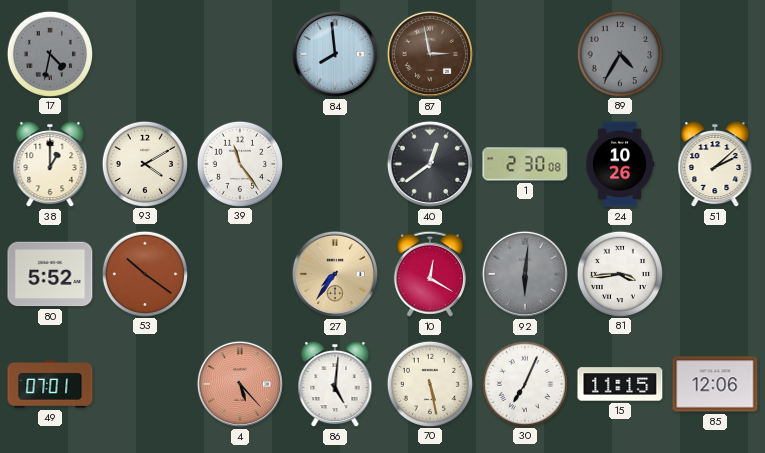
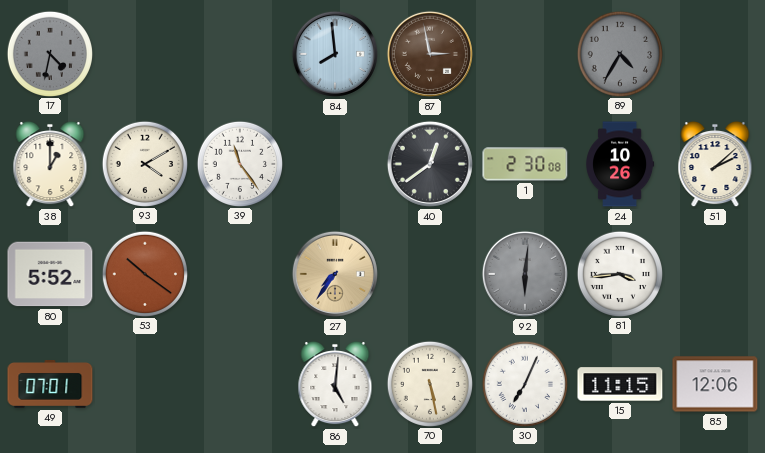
10: 12:20 -> none (430, 274)
4: 5:23 -> none (240, 384)
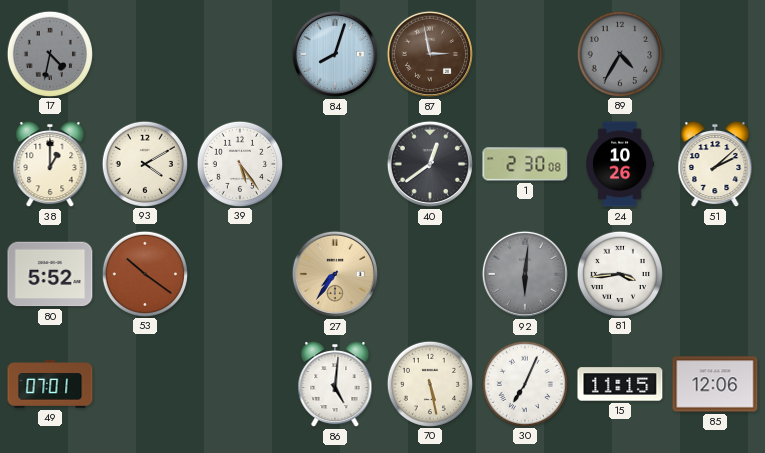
84: 7:59 -> 8:03 (335, 54)
39: 11:24 -> 5:24 (239, 163)
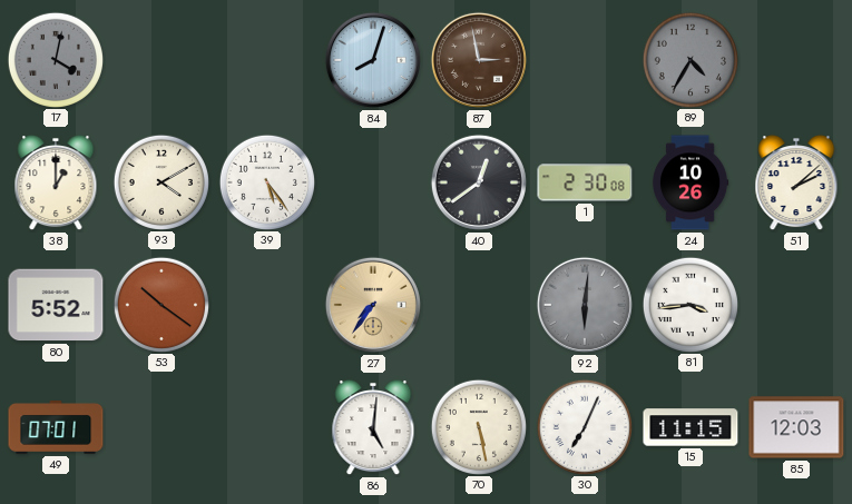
17: 4:32 -> 4:02 (55, 59)
85: 12:06 -> 12:03 (796, 427)
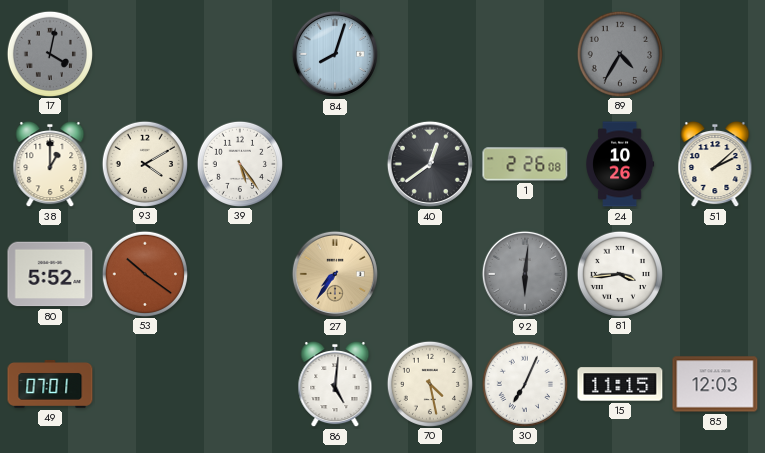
87: 2:58 -> none (479, 60)
1: 2:30 -> 2:26 (525, 164)
70: 5:28 -> 4:28 (429, 383)
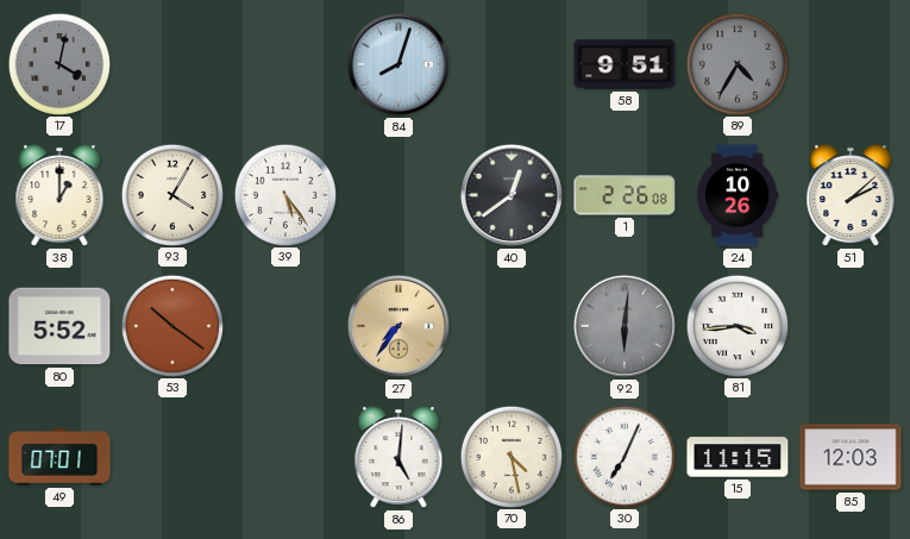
58: none -> 9:51 (625, 64)
93: 4:10 -> 4:05 (171, 194)
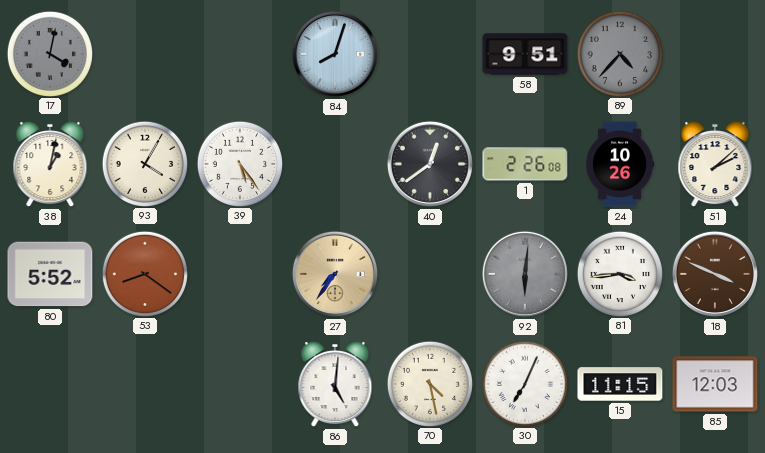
89: 4:35 -> 4:37 (619, 53)
38: 1:00 -> 1:02 (50, 164)
53: 10:21 -> 8:21 (144, 273)
18: none -> 3:49 (715, 274)
49: 07:01 -> none (59, 458)
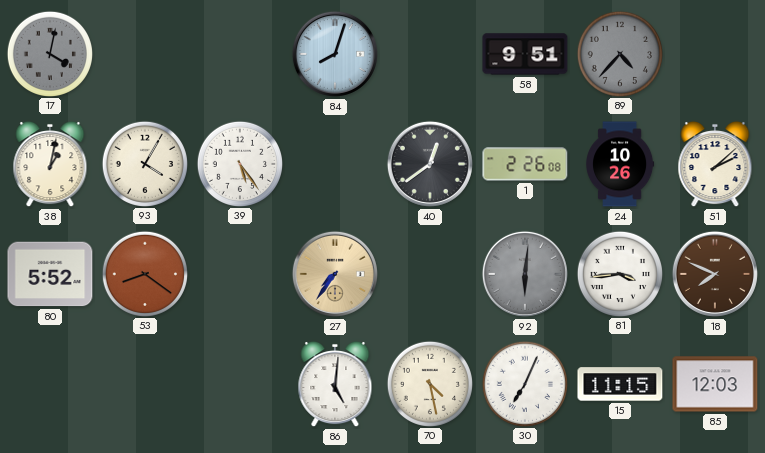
18: 3:49 -> 7:49 (715, 274)
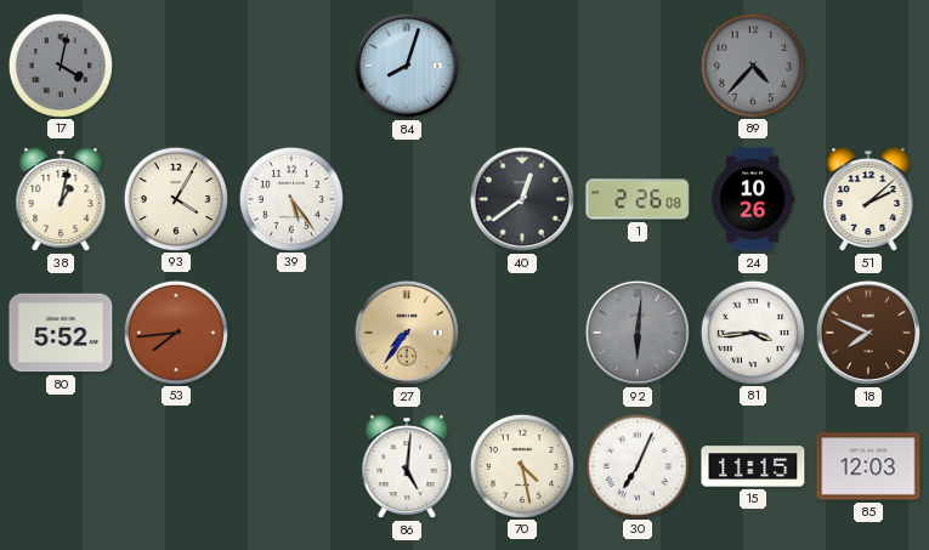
58: 9:51 -> none (525, 54)
53: 8:21 -> 7:44 (175, 331)
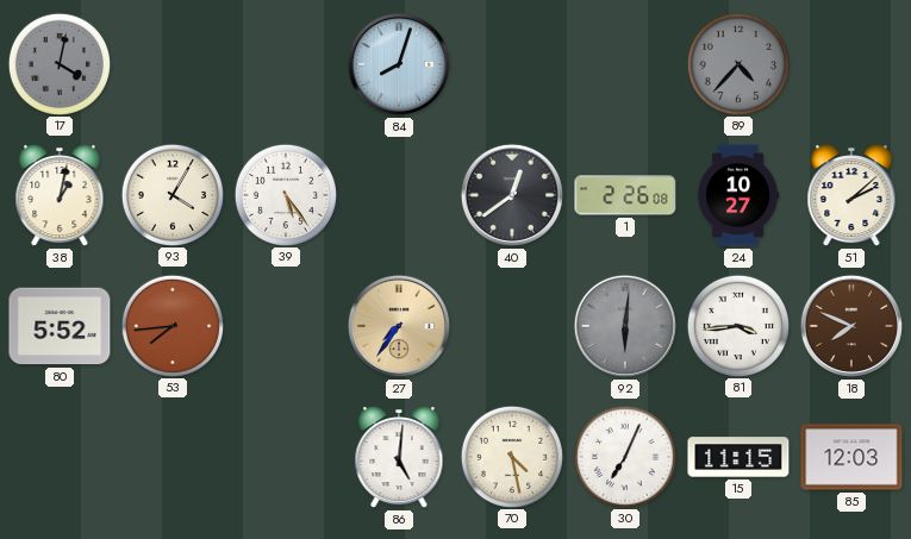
24: 10:26 -> 10:27 (740, 195)
